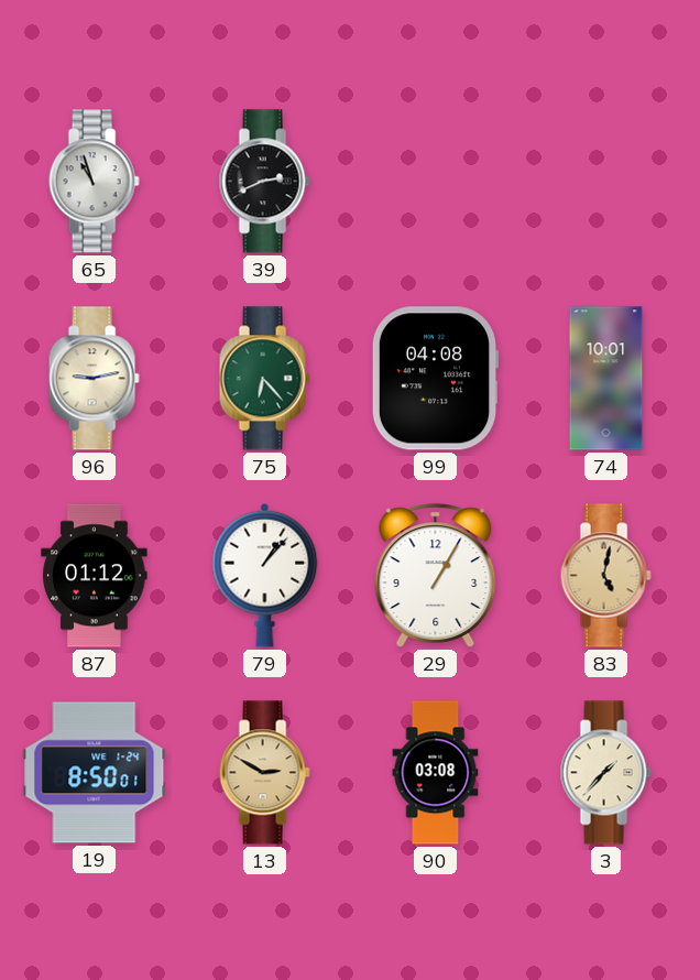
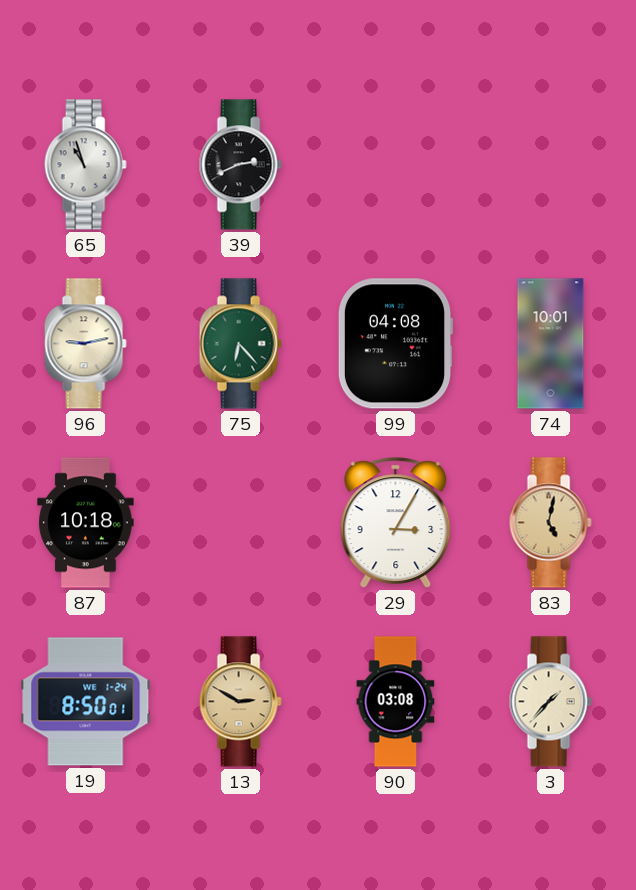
87: 01:12 -> 10:18 (86, 523)
79: 1:07 -> none (265, 575)
29: 1:05 -> 3:05 (396, 523)
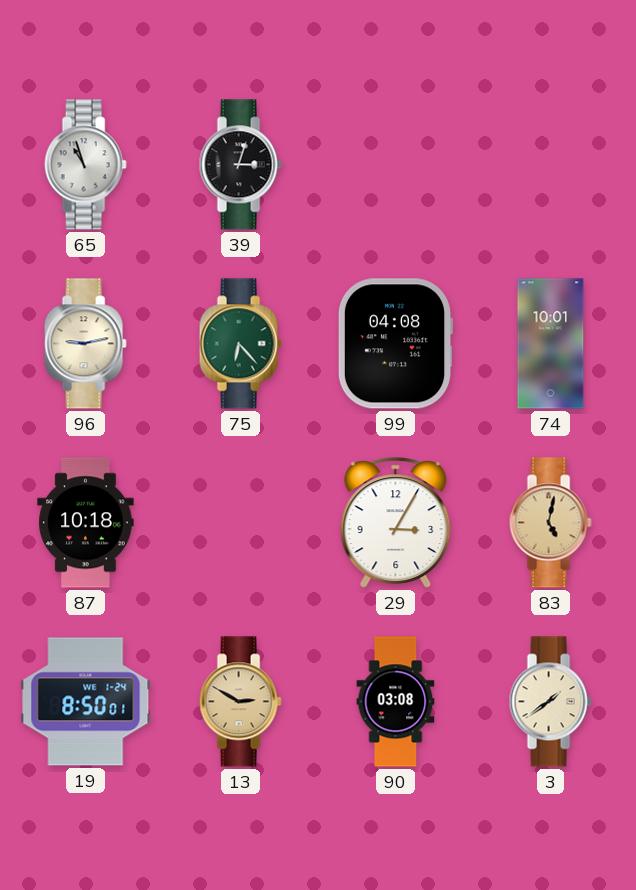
39: 2:41 -> 3:03 (240, 165)
3: 1:37 -> 1:39 (550, 702)
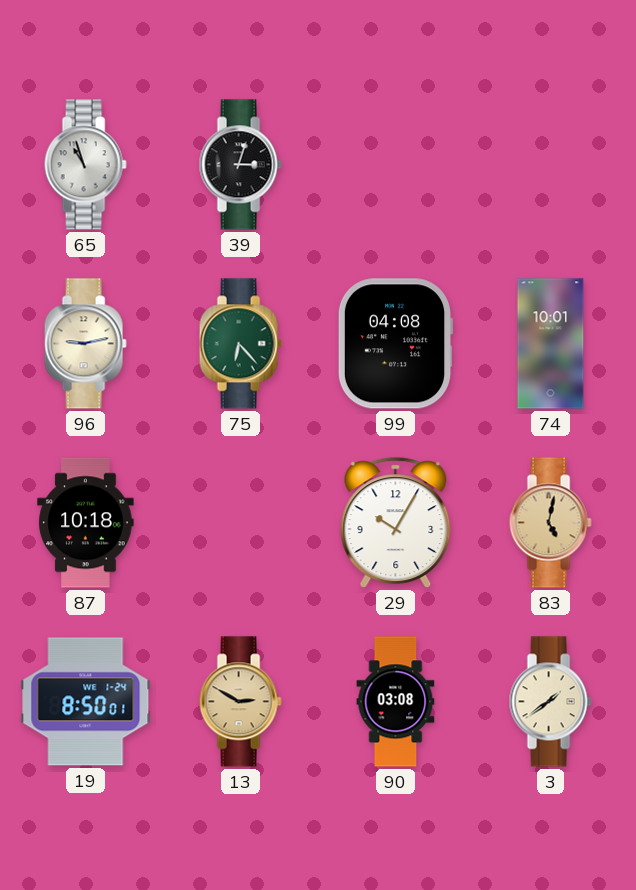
29: 3:05 -> 10:05 (396, 523)
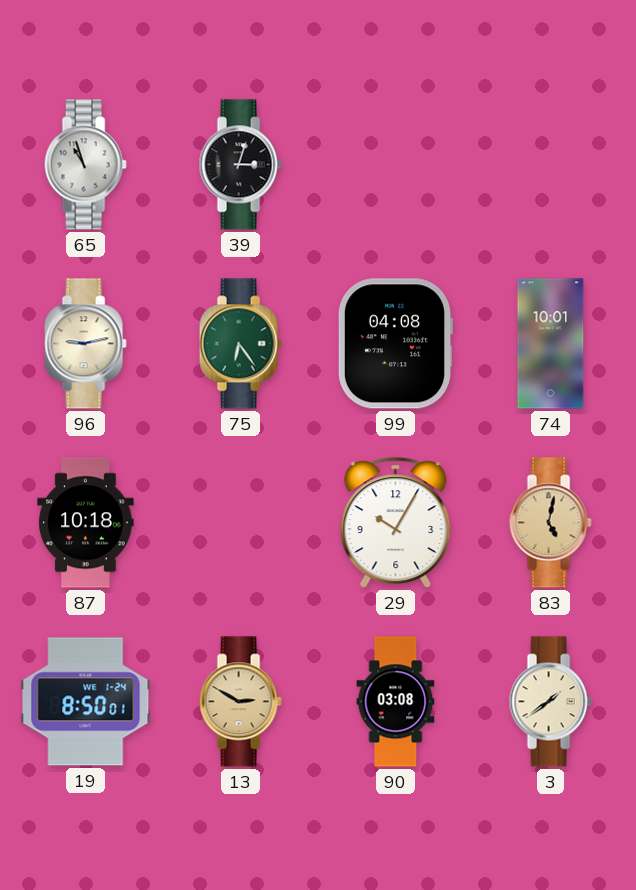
75: 6:23 -> 6:24 (240, 344)
